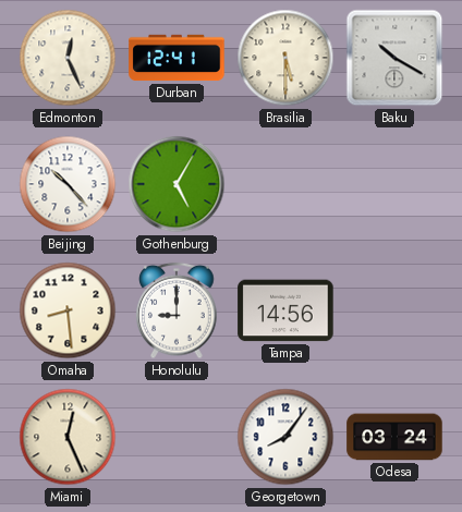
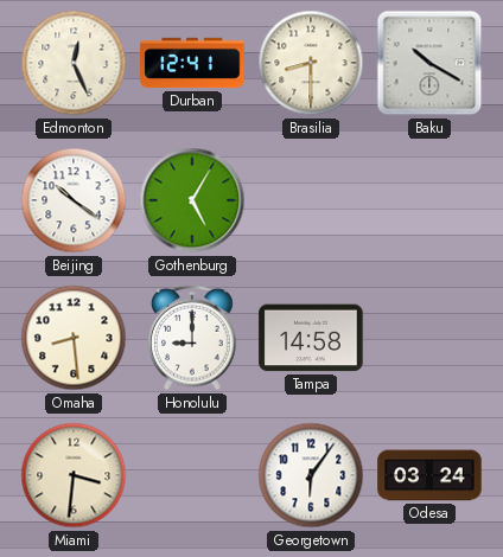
Brasilia: 5:30 -> 8:30 (311, 63)
Beijing: 10:23 -> 10:21 (74, 200)
Tampa: 14:56 -> 14:58 (311, 338)
Miami: 12:26 -> 3:31 (74, 475)
Georgetown: 8:06 -> 6:06 (311, 475)
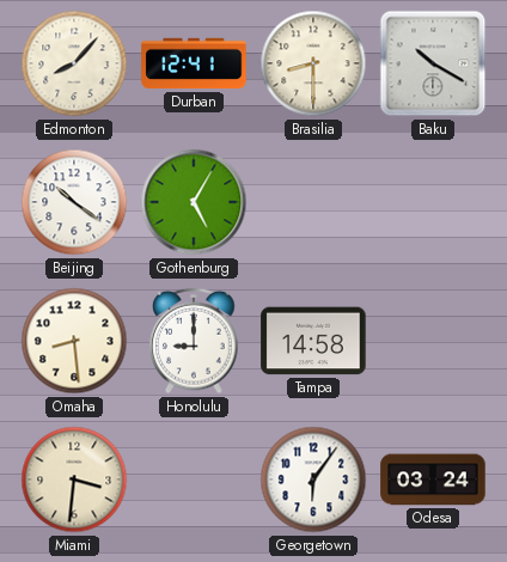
Edmonton: 12:26 -> 8:07 (74, 63)
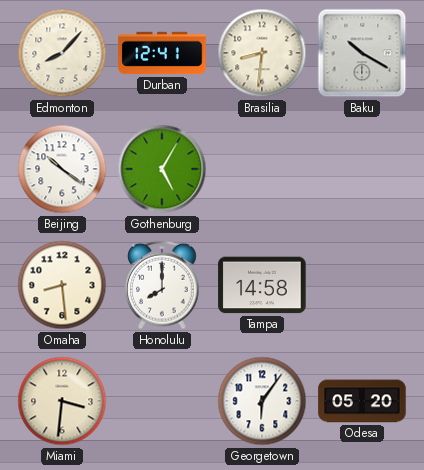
Brasilia: 8:30 -> 8:31 (262, 53)
Honolulu: 9:00 -> 8:00 (162, 285)
Odesa: 03:24 -> 05:20 (362, 401)
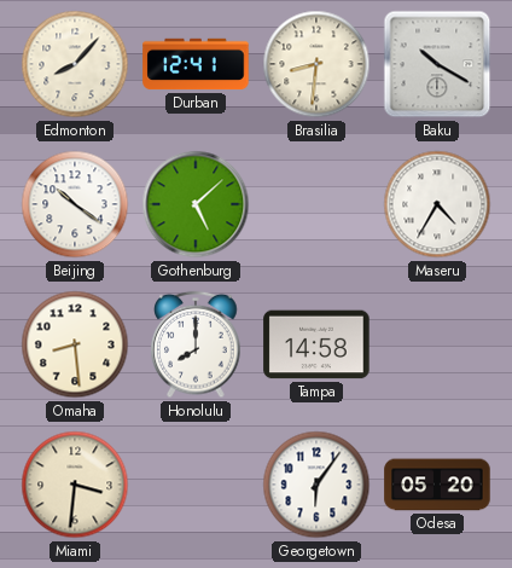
Gothenburg: 5:05 -> 5:08 (196, 204)
Maseru: none -> 4:35 (437, 204)
